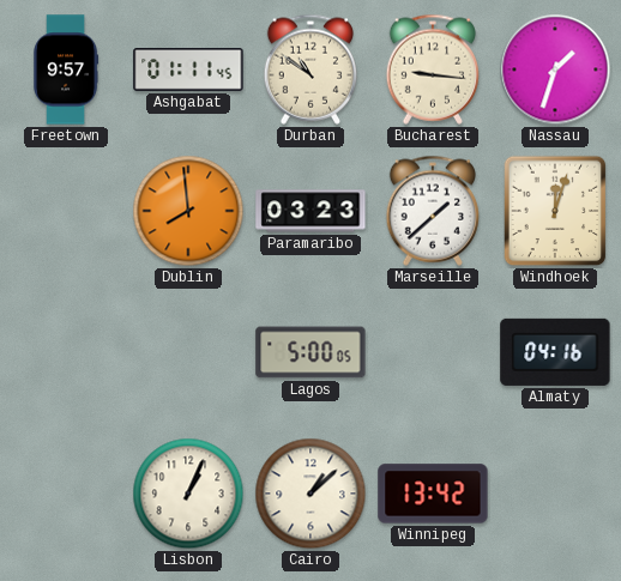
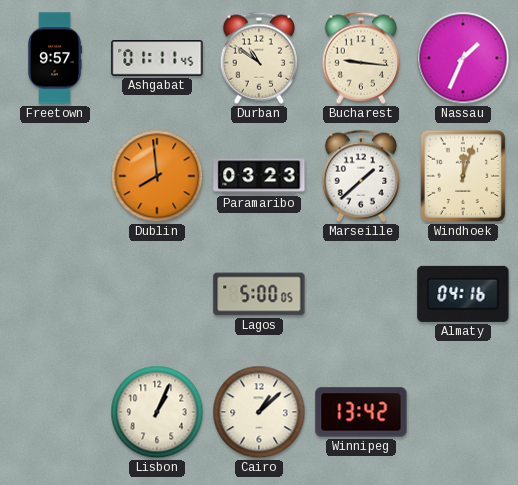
Nassau: 1:33 -> 1:34 (463, 58)
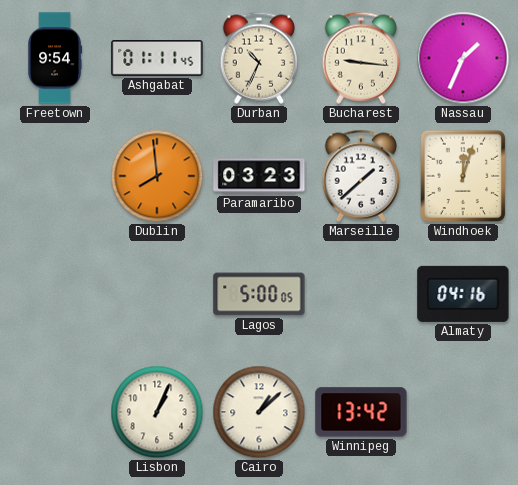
Freetown: 9:57 -> 9:54 (55, 58)
Durban: 10:51 -> 10:34 (259, 58)
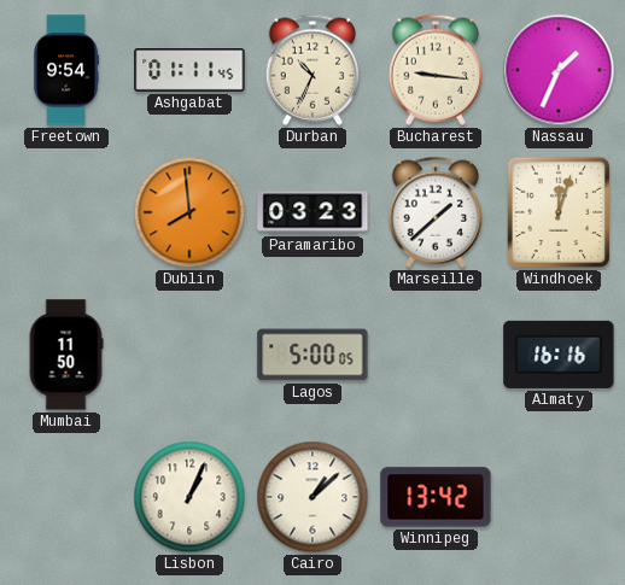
Mumbai: none -> 11:50 (66, 355)
Almaty: 04:16 -> 16:16 (559, 355)
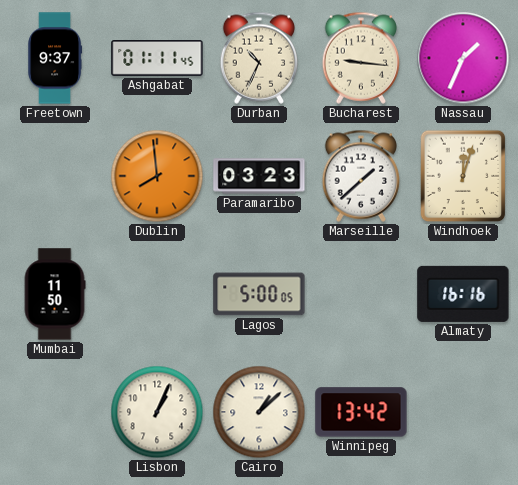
Freetown: 9:54 -> 9:37 (55, 58)
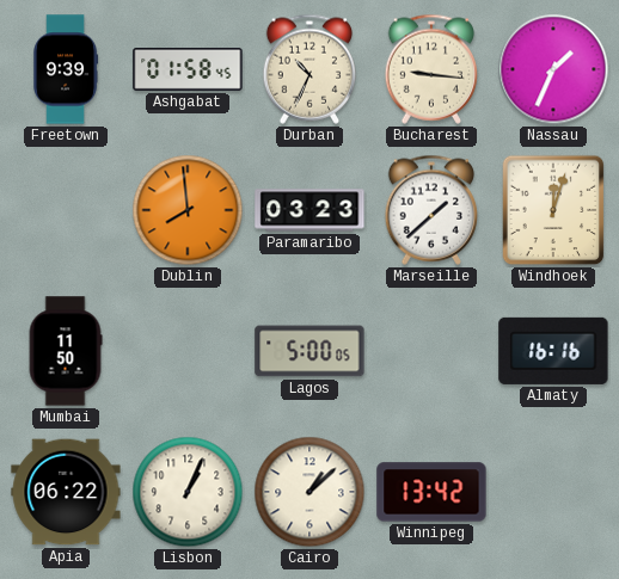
Freetown: 9:37 -> 9:39 (66, 69)
Ashgabat: 01:11 -> 01:58 (188, 70)
Apia: none -> 06:22 (66, 492)
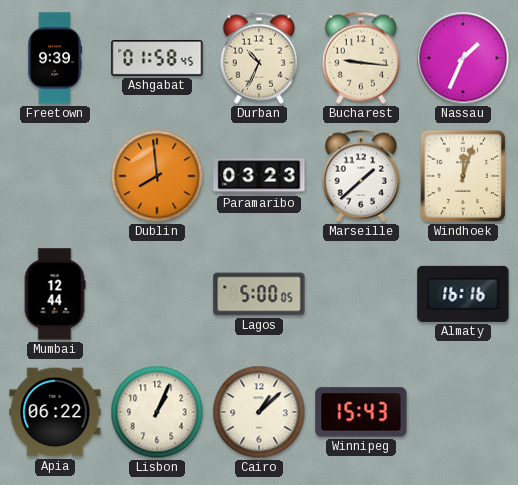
Mumbai: 11:50 -> 12:44 (55, 294)
Winnipeg: 13:42 -> 15:43 (361, 412)
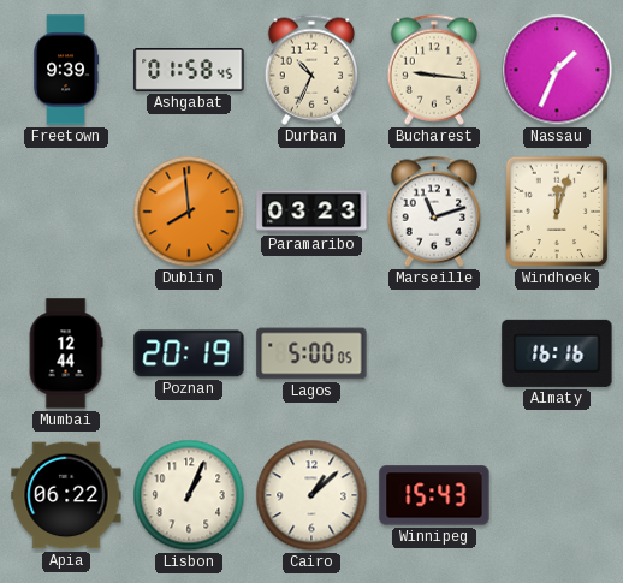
Marseille: 1:38 -> 11:12 (434, 212)
Poznan: none -> 20:19 (189, 353)
